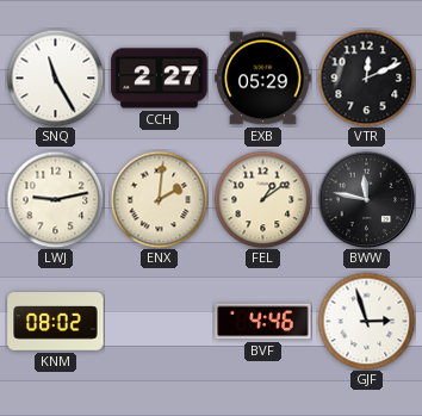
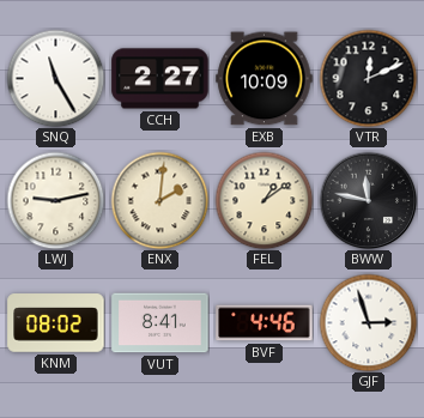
EXB: 05:29 -> 10:09 (265, 79)
VUT: none -> 8:41 (160, 323)
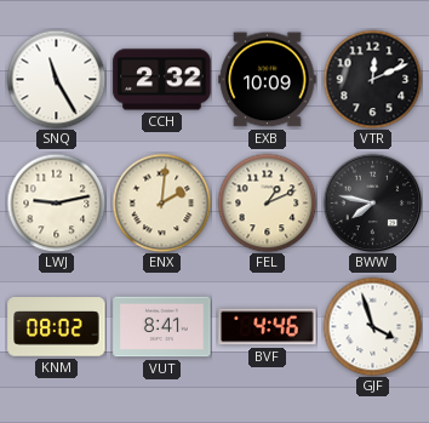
CCH: 2:27 -> 2:32 (162, 80)
FEL: 1:09 -> 1:11 (267, 202)
BWW: 11:47 -> 7:47 (372, 202)
GJF: 2:57 -> 3:57 (372, 326)
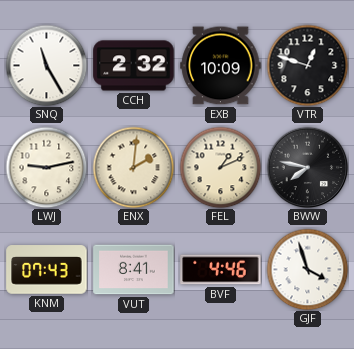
VTR: 12:11 -> 12:48 (307, 65)
KNM: 08:02 -> 07:43 (47, 270)
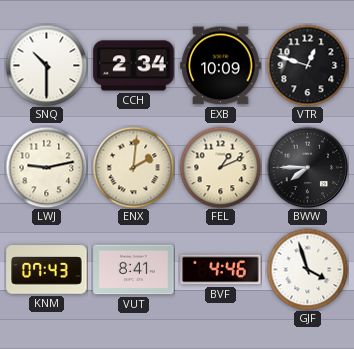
SNQ: 11:25 -> 10:30 (46, 65)
CCH: 2:32 -> 2:34 (134, 66)
BWW: 7:47 -> 7:45 (307, 167)
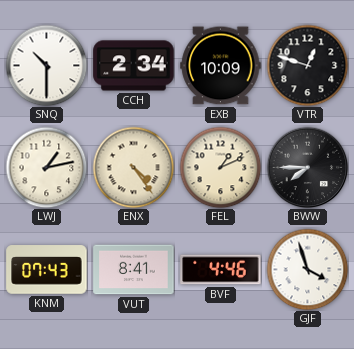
LWJ: 9:13 -> 1:13 (46, 167)
ENX: 2:01 -> 4:24 (133, 167)
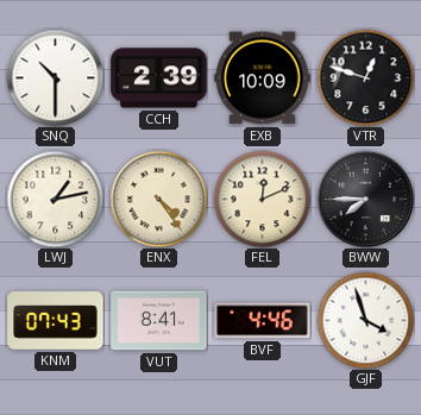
CCH: 2:34 -> 2:39 (159, 78)
FEL: 1:11 -> 12:11 (262, 199)
